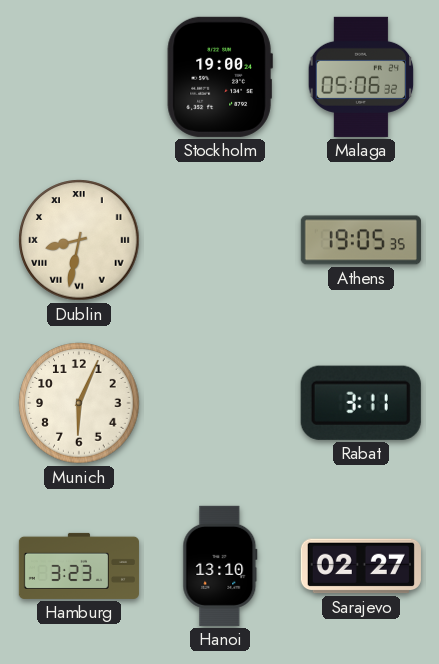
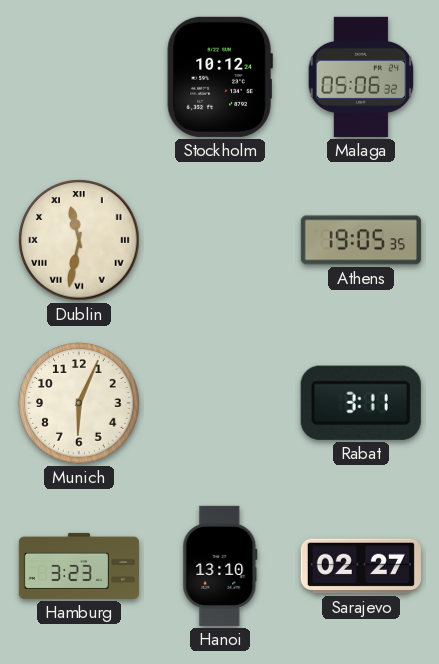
Stockholm: 19:00 -> 10:12 (220, 77)
Dublin: 8:32 -> 11:32 (79, 240)
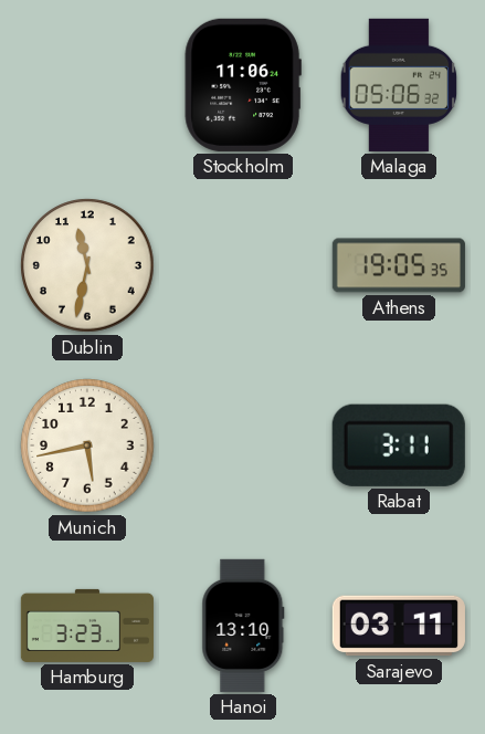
Stockholm: 10:12 -> 11:06 (243, 85)
Dublin numerals: Roman -> Arabic (87, 265)
Munich: 6:04 -> 5:43 (87, 445)
Sarajevo: 02:27 -> 03:11 (399, 626)
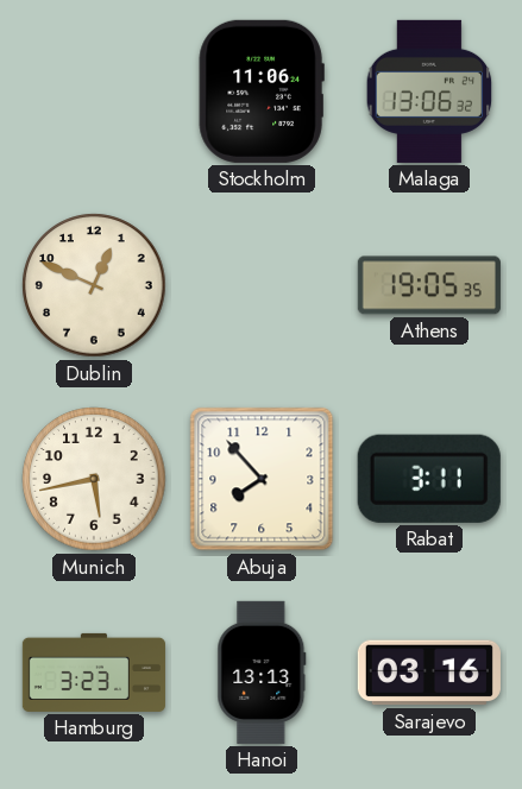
Malaga: 05:06 -> 13:06 (429, 91)
Dublin: 11:32 -> 12:49 (94, 285)
Abuja: none -> 7:53 (262, 479)
Hanoi: 13:10 -> 13:13 (262, 673)
Sarajevo: 03:11 -> 03:16 (429, 673)
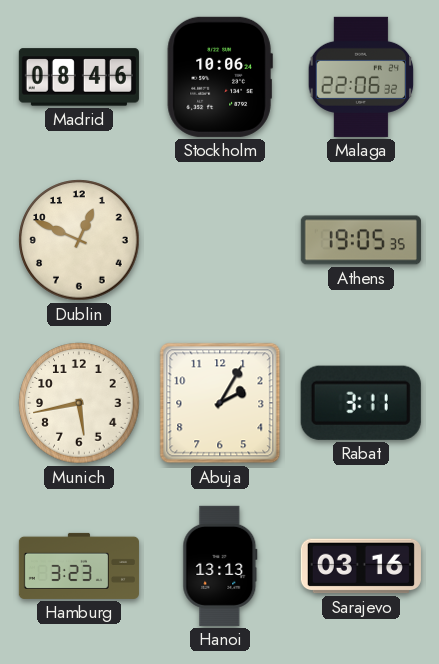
Madrid: none -> 08:46 (79, 77)
Stockholm: 11:06 -> 10:06 (220, 77)
Malaga: 13:06 -> 22:06 (361, 77)
Abuja: 7:53 -> 2:05 (220, 403)
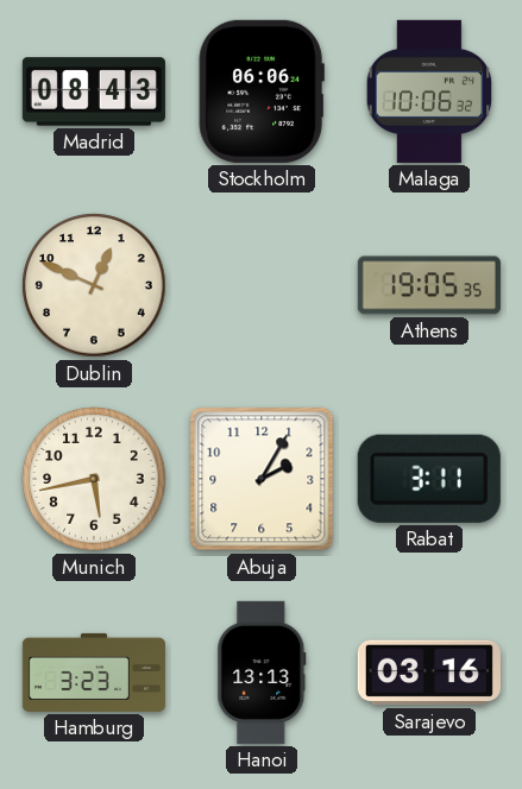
Madrid: 08:46 -> 08:43 (94, 91)
Stockholm: 10:06 -> 06:06 (262, 91)
Malaga: 22:06 -> 10:06 (429, 91)
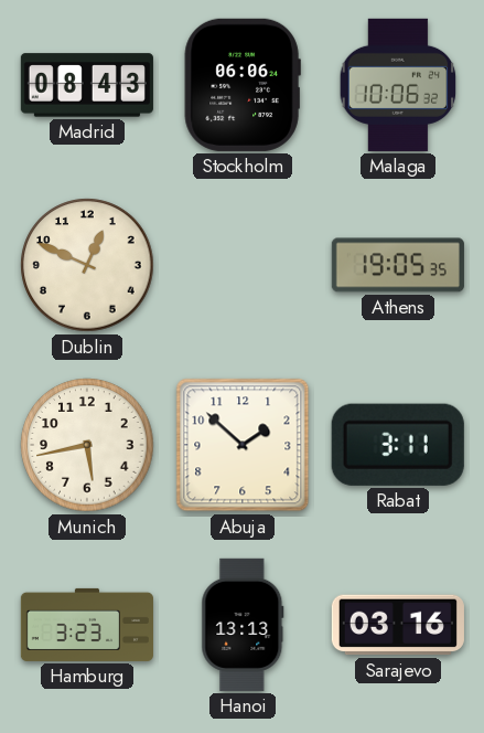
Abuja: 2:05 -> 1:52 (243, 445)
